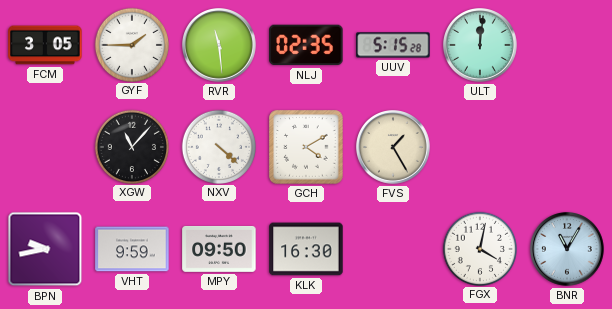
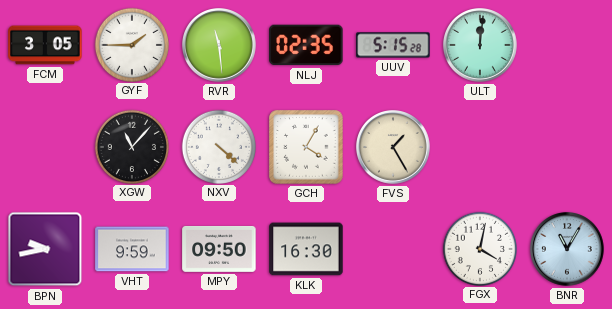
GCH: 4:10 -> 4:05 (306, 147)
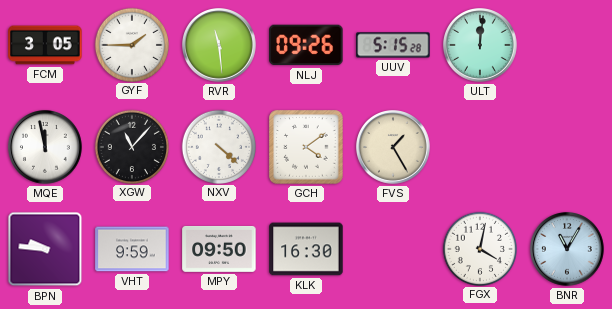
NLJ: 02:35 -> 09:26 (306, 45)
MQE: none -> 11:58 (46, 148)
GCH: 4:05 -> 4:09 (306, 147)
BPN: 9:43 -> 9:46 (45, 249)
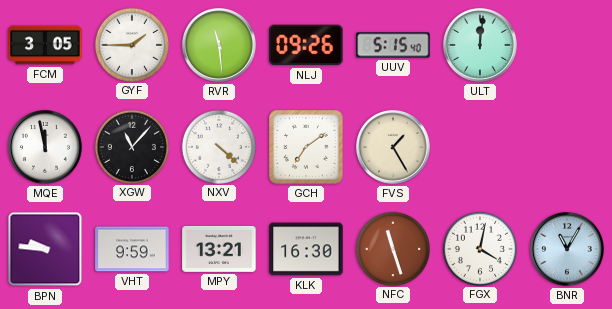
UUV: 5:15:28 -> 5:15:40 (393, 45)
GCH: 4:09 -> 7:09 (306, 147)
MPY: 09:50 -> 13:21 (219, 249)
NFC: none -> 11:27 (392, 248)
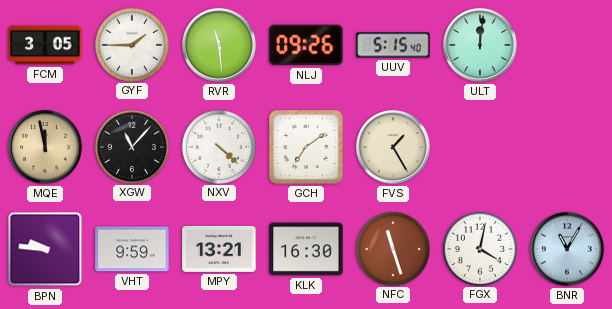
MQE dial: white -> champagne (46, 148)
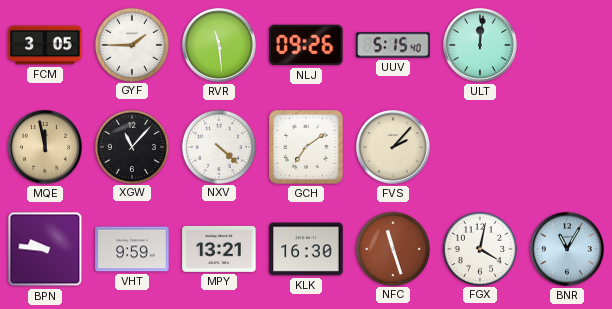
FVS: 1:25 -> 2:07 (394, 148)
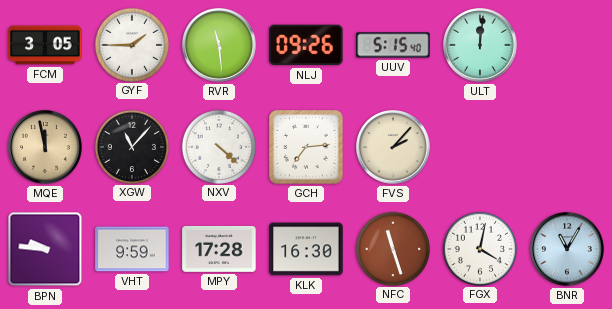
GCH: 7:09 -> 7:14 (306, 147)
MPY: 13:21 -> 17:28 (219, 249)
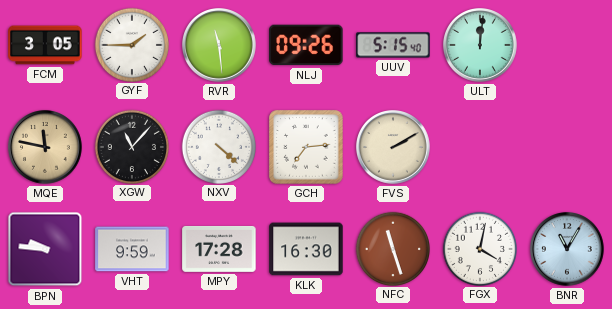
MQE: 11:58 -> 11:47 (46, 148)
FVS: 2:07 -> 2:10 (394, 148)
